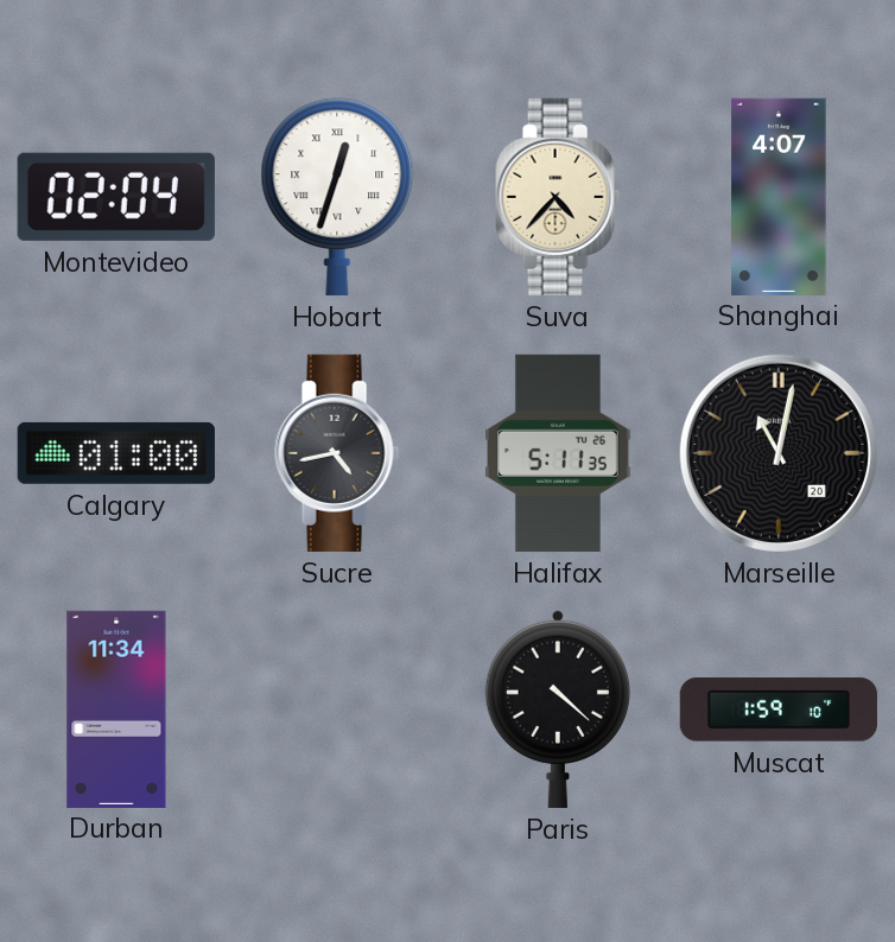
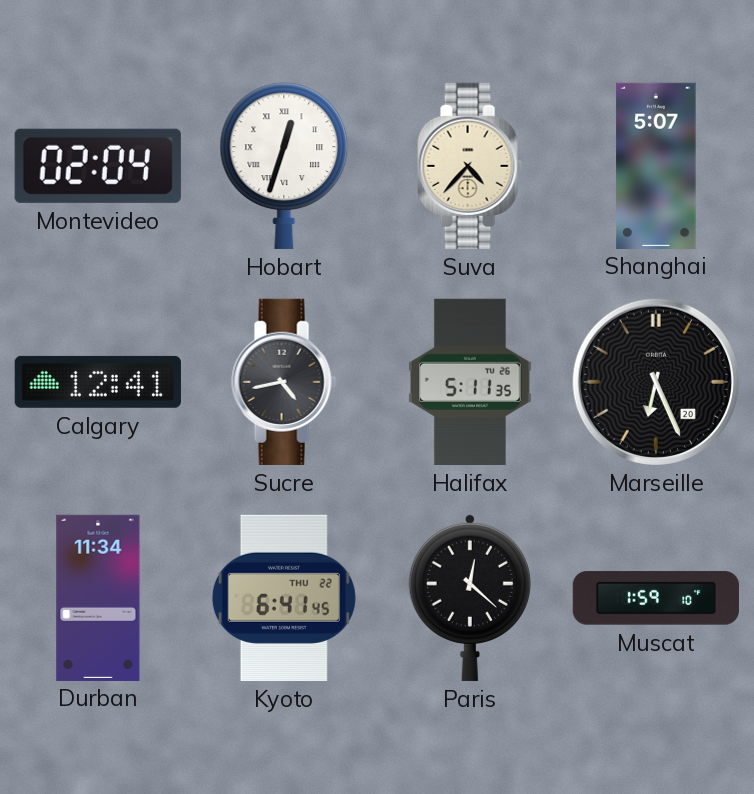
Shanghai: 4:07 -> 5:07 (656, 165)
Calgary: 01:00 -> 12:41 (98, 382)
Marseille: 11:02 -> 6:26 (656, 382)
Kyoto: none -> 6:41 (284, 598)
Paris: 4:22 -> 12:22 (470, 597)
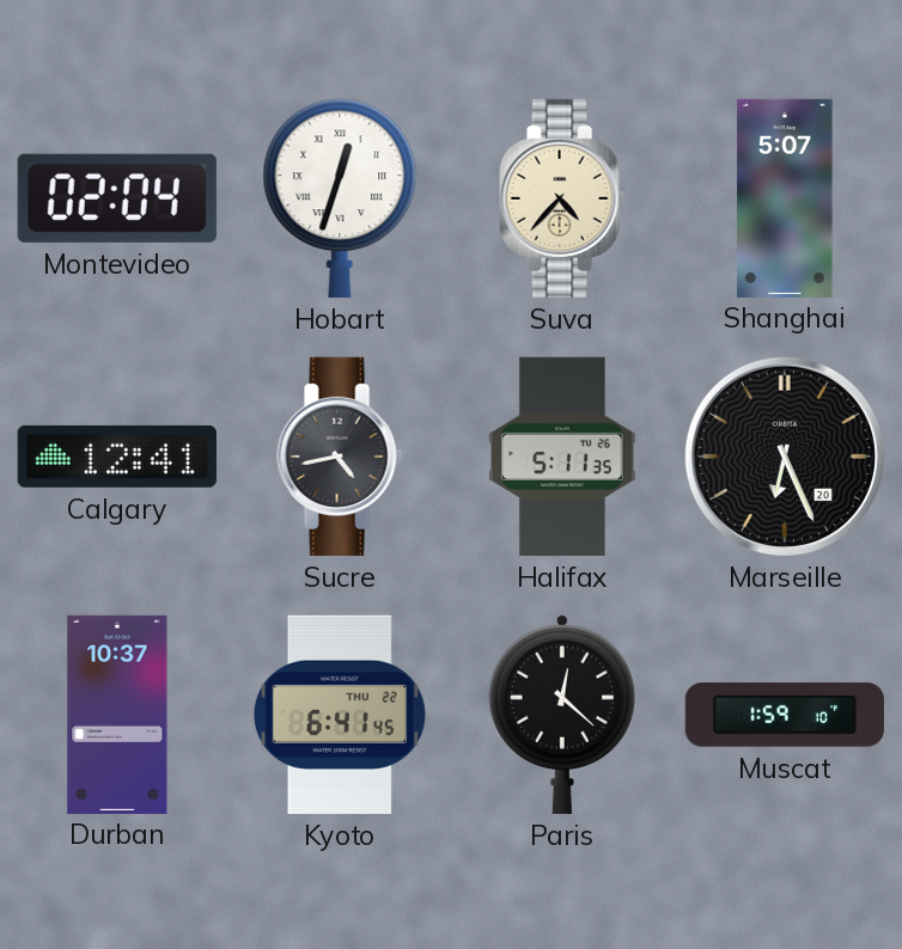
Durban: 11:34 -> 10:37 (117, 714)
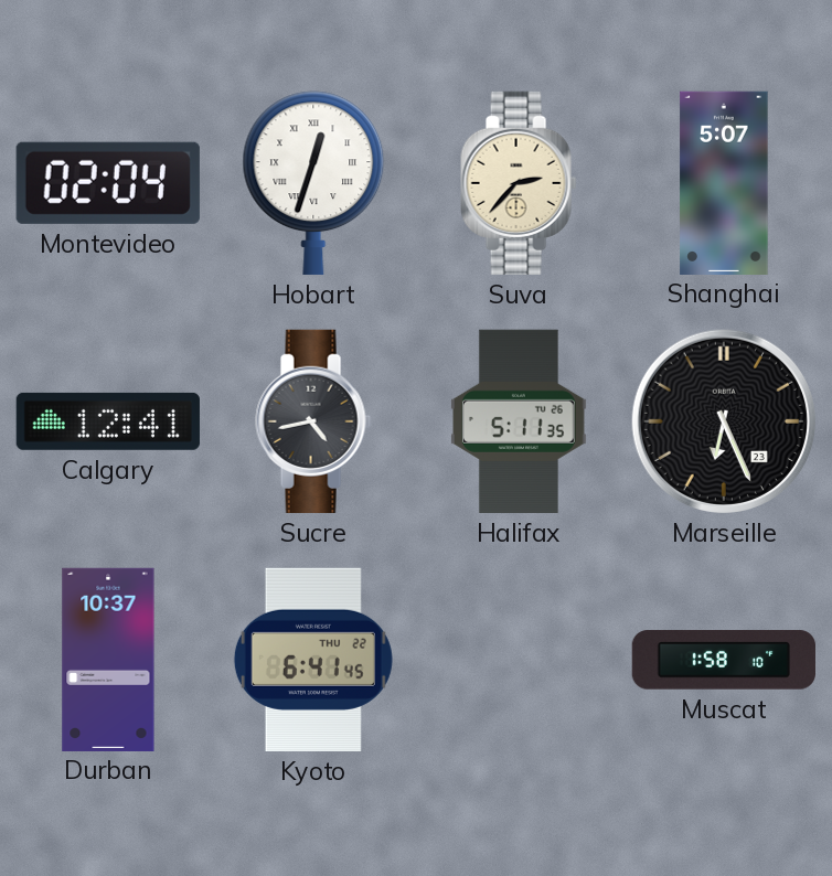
Suva: 4:37 -> 2:37 (519, 183)
Marseille date: 20 -> 23 (724, 421)
Paris: 12:22 -> none (562, 714)
Muscat: 1:59 -> 1:58 (724, 660)
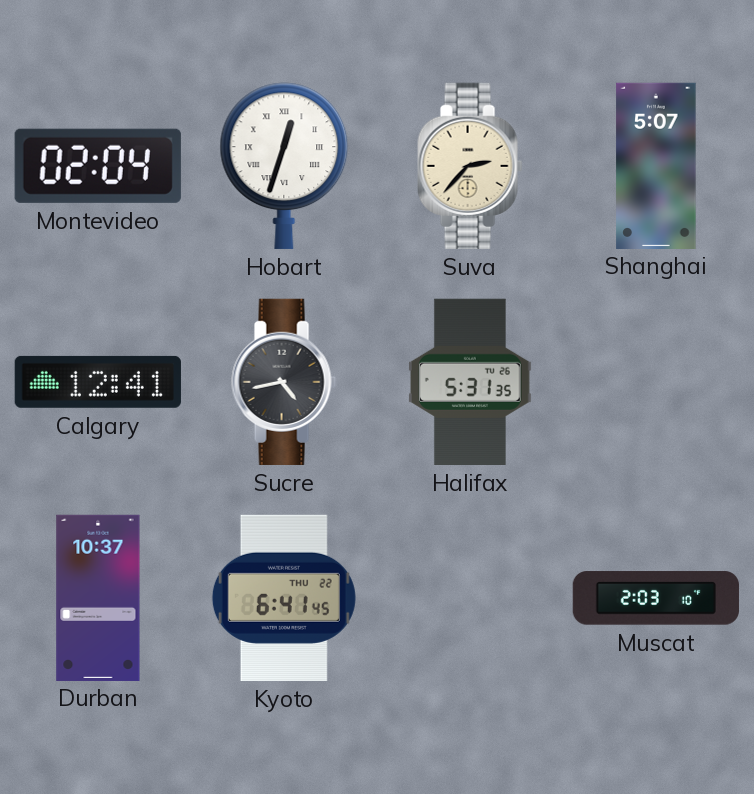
Halifax: 5:11 -> 5:31 (470, 382)
Marseille: 6:26 -> none (724, 421)
Muscat: 1:58 -> 2:03 (656, 598)
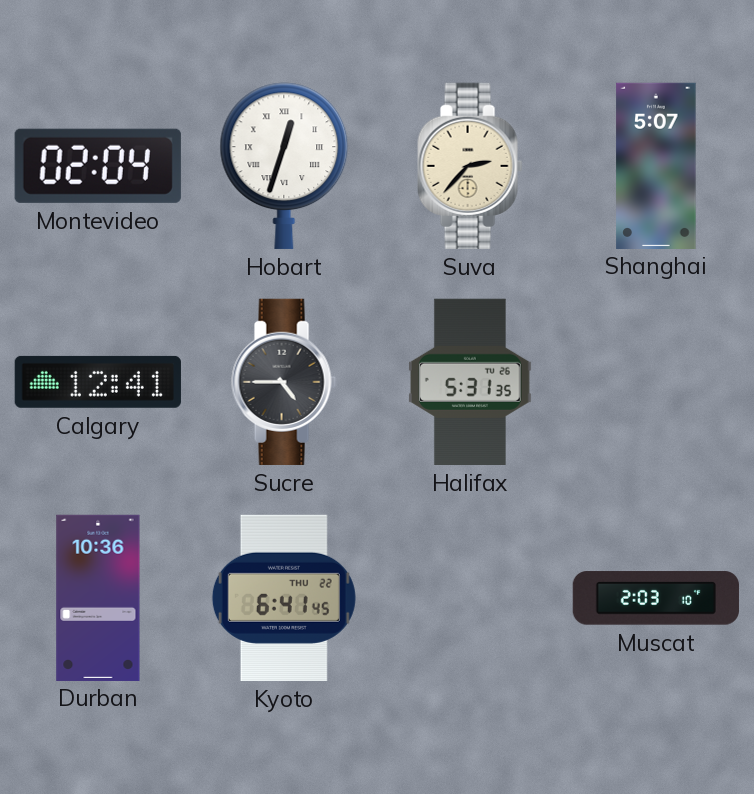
Sucre: 4:43 -> 4:45 (284, 382)
Durban: 10:37 -> 10:36 (98, 597)
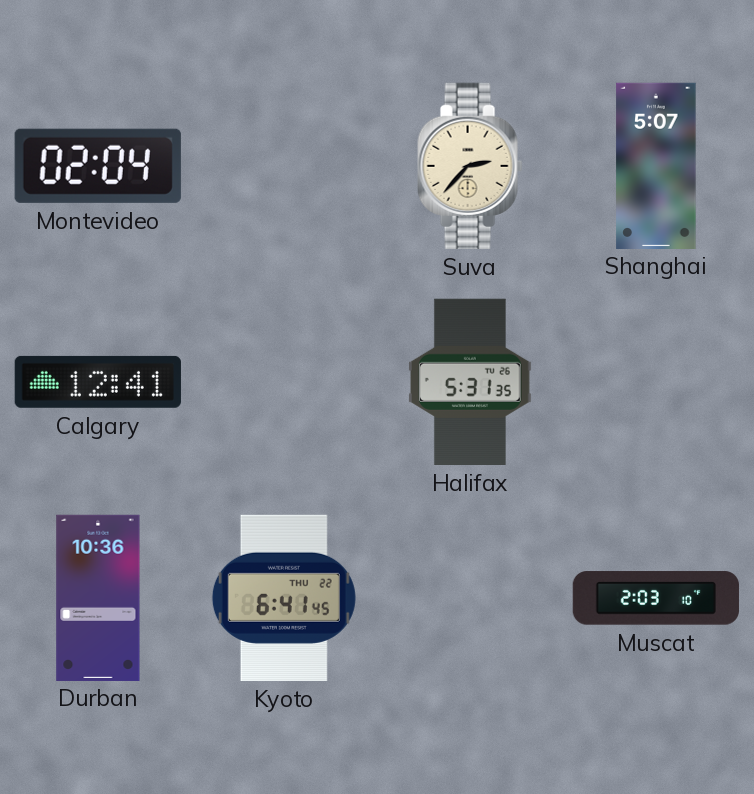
Hobart: 12:33 -> none (284, 166)
Sucre: 4:45 -> none (284, 382)
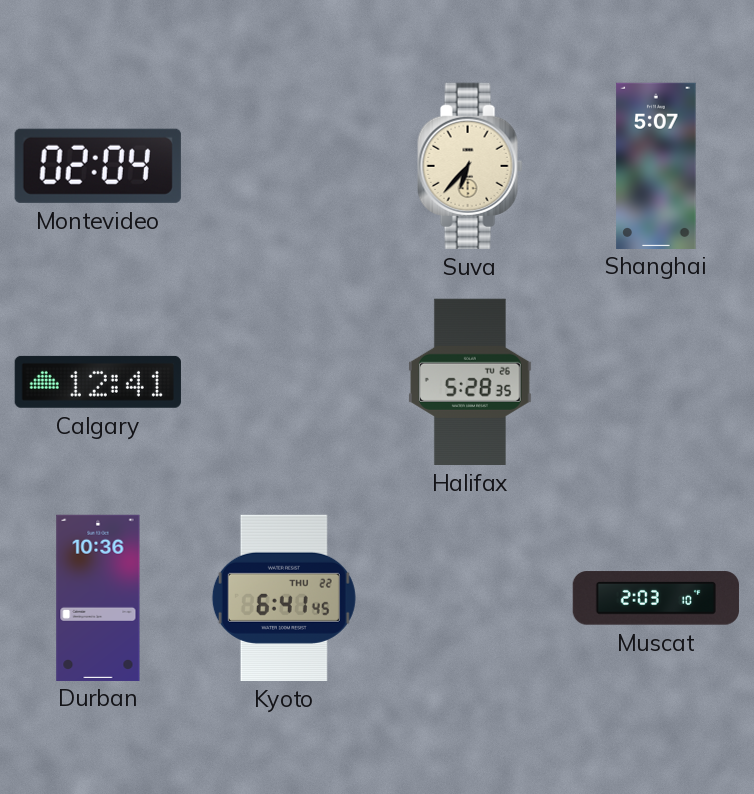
Suva: 2:37 -> 6:37 (470, 166)
Halifax: 5:31 -> 5:28 (470, 382)
